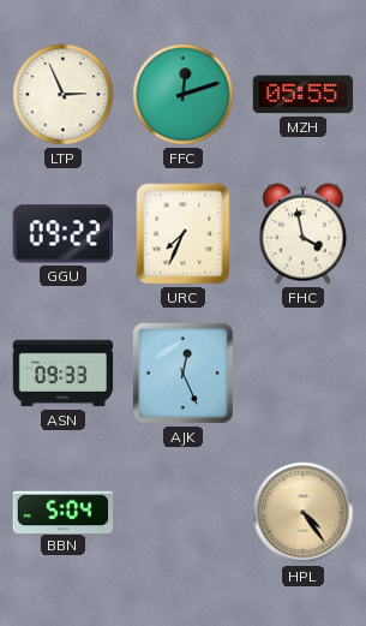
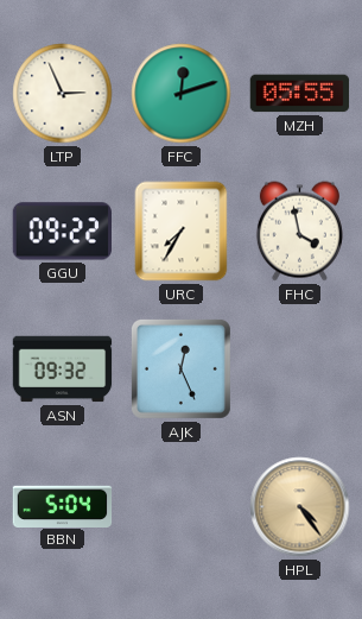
URC: 7:34 -> 7:35 (182, 232)
ASN: 09:33 -> 09:32 (63, 369)
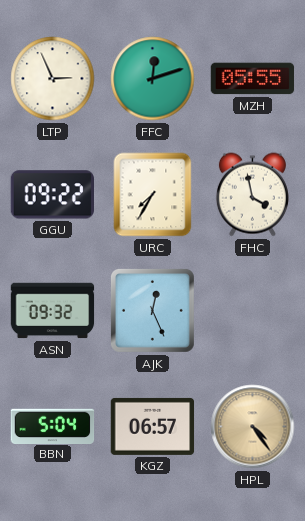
KGZ: none -> 06:57 (153, 426)
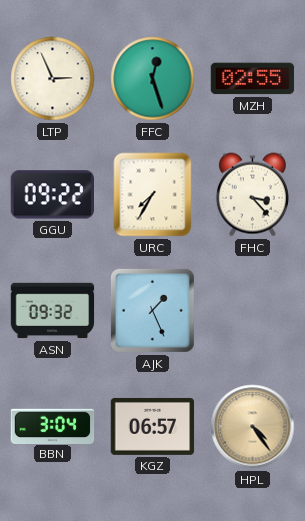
FFC: 12:12 -> 12:27 (153, 79)
MZH: 05:55 -> 02:55 (253, 79)
FHC: 3:58 -> 3:23 (252, 195)
AJK: 12:26 -> 1:26 (152, 310)
BBN: 5:04 -> 3:04 (53, 426)
